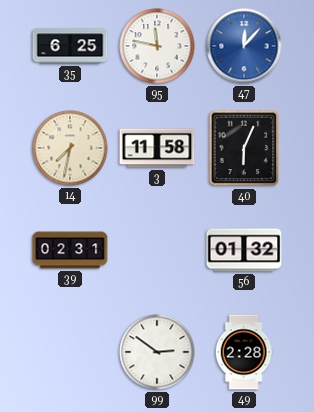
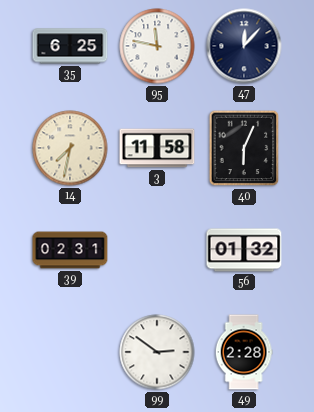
47 dial: blue -> navy (244, 46)
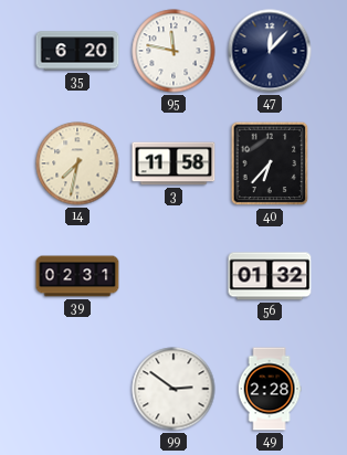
35: 6:25 -> 6:20 (77, 51)
40: 6:04 -> 6:37 (270, 163)
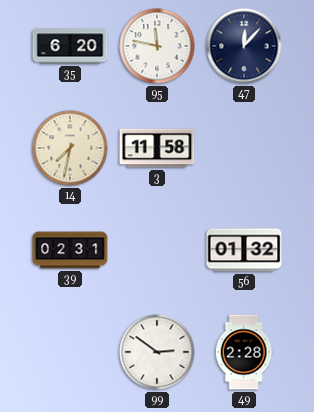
40: 6:37 -> none (270, 163)
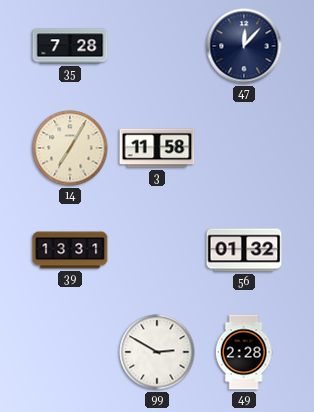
35: 6:20 -> 7:28 (70, 46)
95: 11:47 -> none (157, 46)
14: 7:32 -> 7:05 (70, 148)
39: 02:31 -> 13:31 (70, 250)
99: 2:51 -> 2:50 (157, 352)
